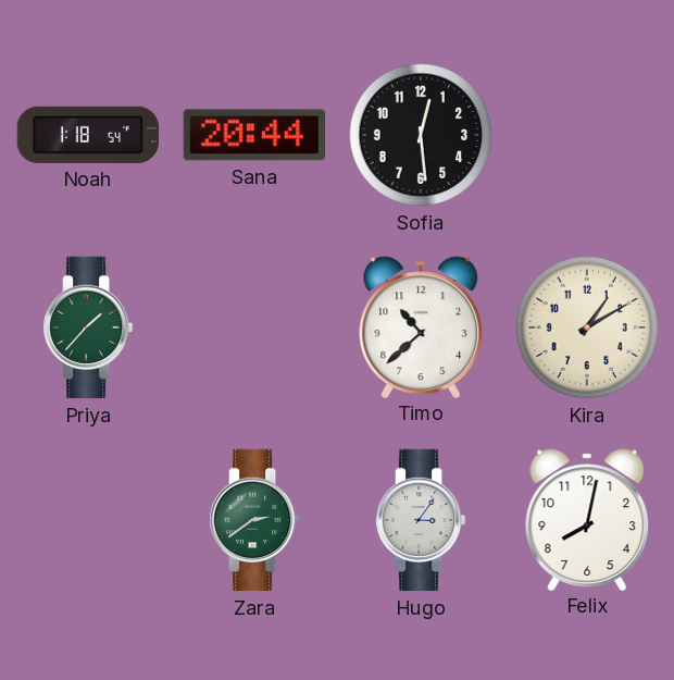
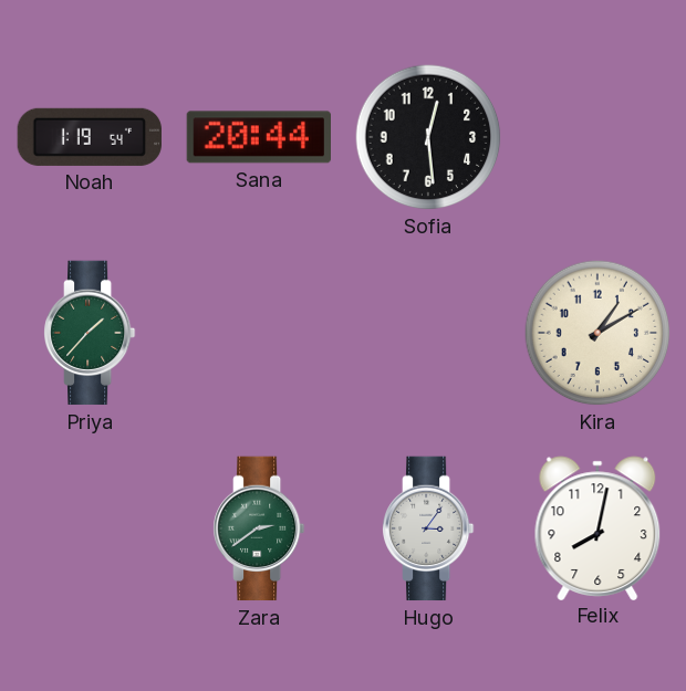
Noah: 1:18 -> 1:19 (90, 137)
Timo: 10:38 -> none (421, 326)
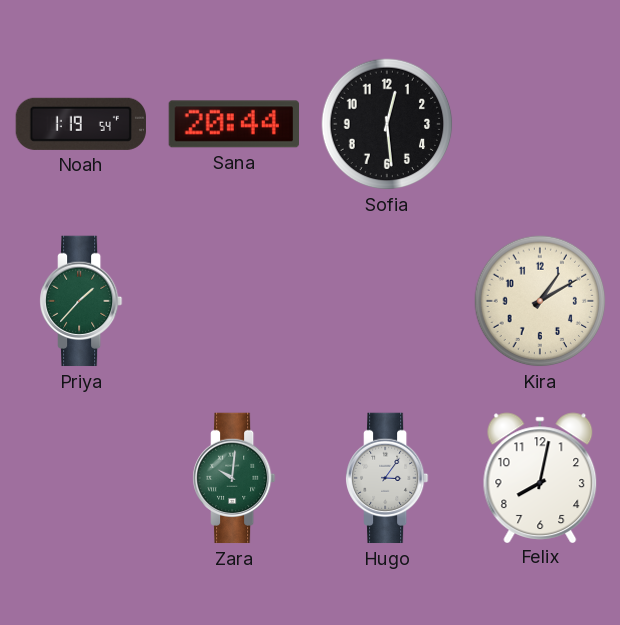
Zara: 2:39 -> 10:01 (235, 478)
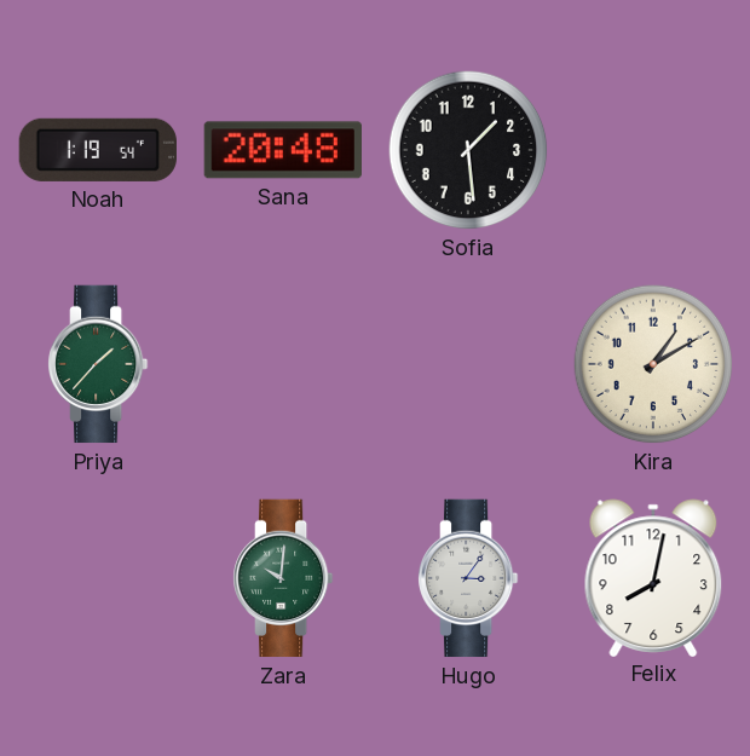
Sana: 20:44 -> 20:48 (282, 150)
Sofia: 12:29 -> 1:29 (468, 150)
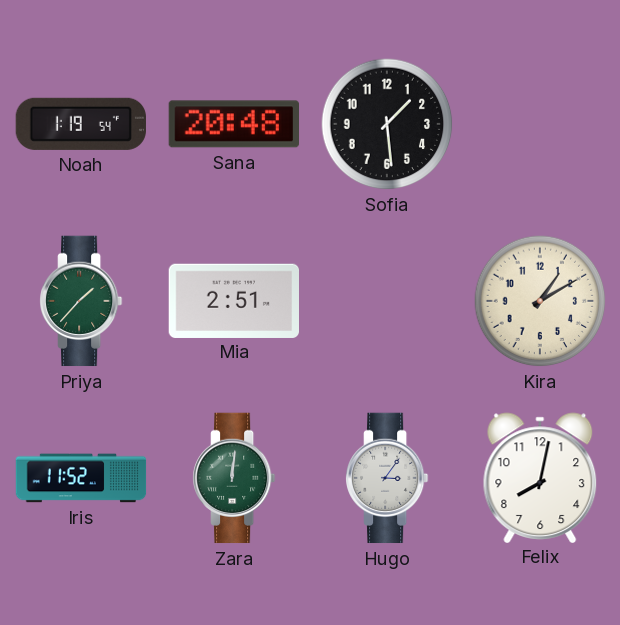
Mia: none -> 2:51 (233, 300)
Iris: none -> 11:52 (81, 478)
Zara: 10:01 -> 12:01 (235, 478)
